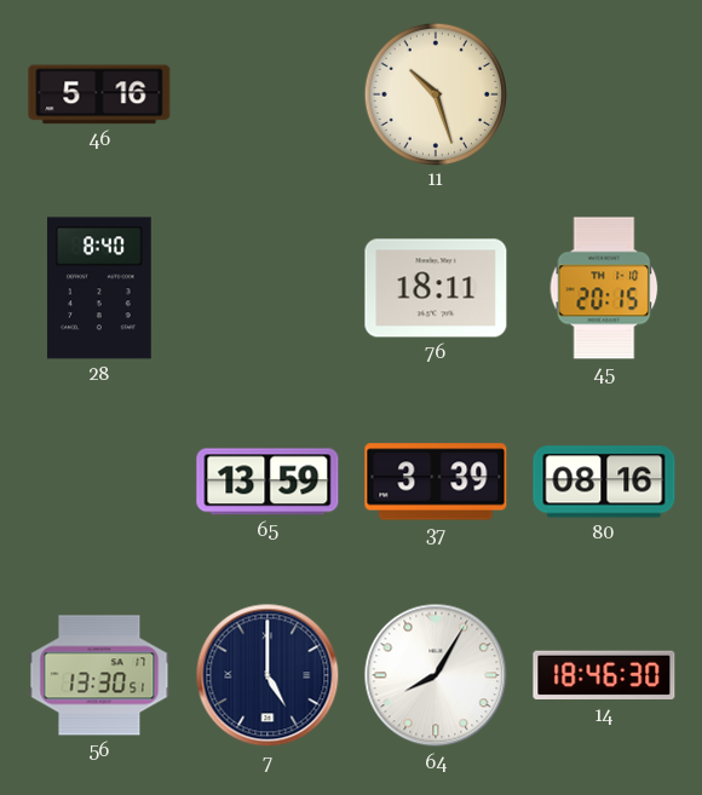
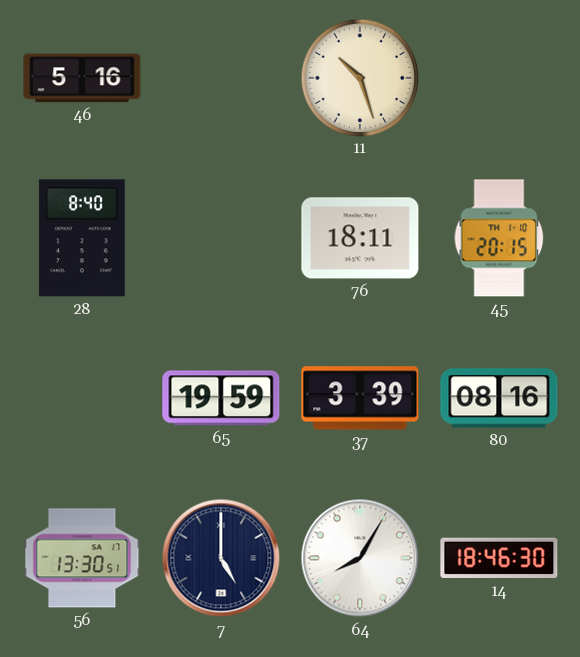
65: 13:59 -> 19:59 (221, 398)
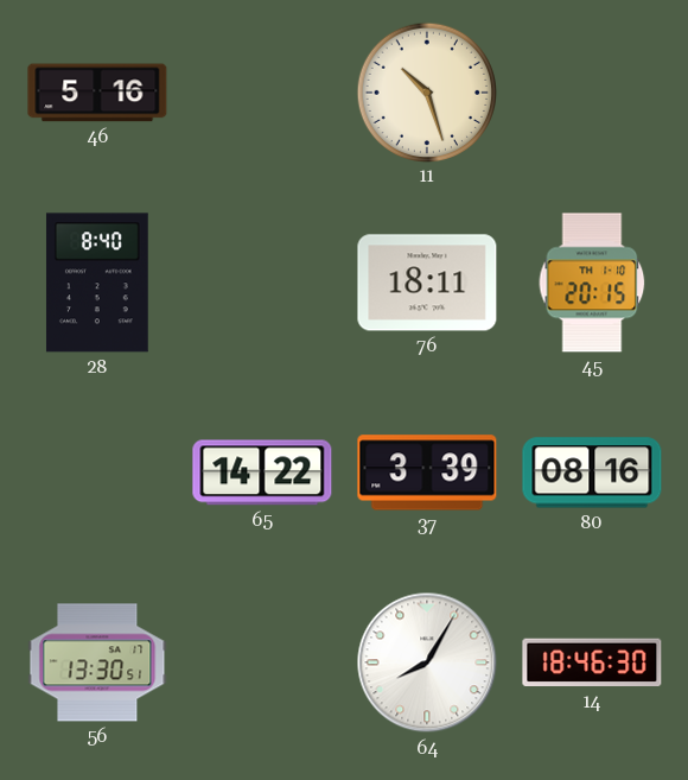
65: 19:59 -> 14:22 (262, 473)
7: 5:00 -> none (221, 558)
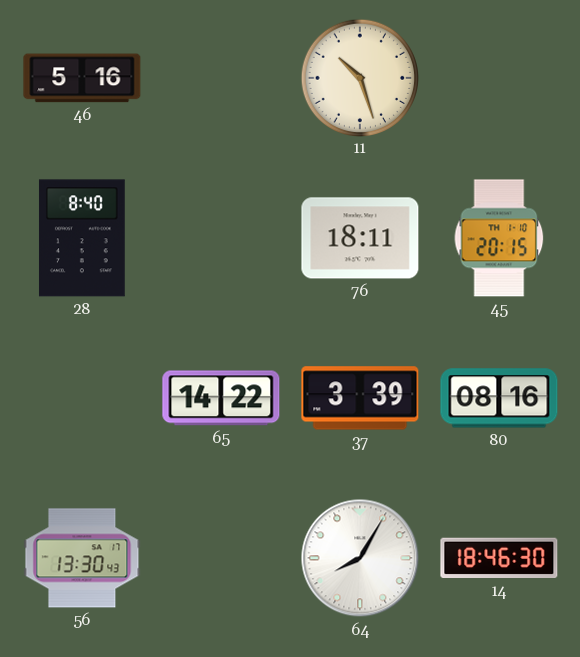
56: 13:30:51 -> 13:30:43 (82, 558)
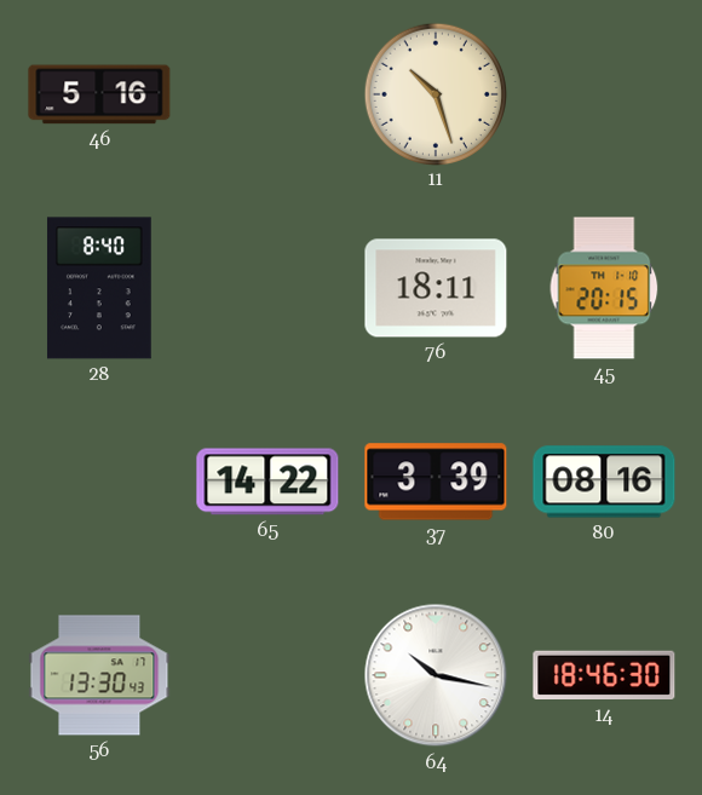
64: 8:05 -> 10:17 (436, 675)
